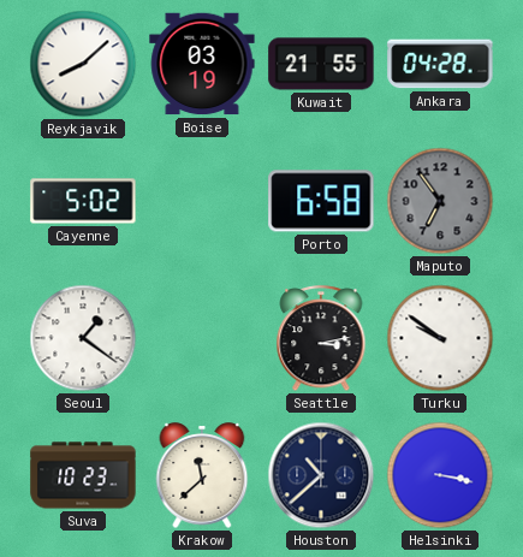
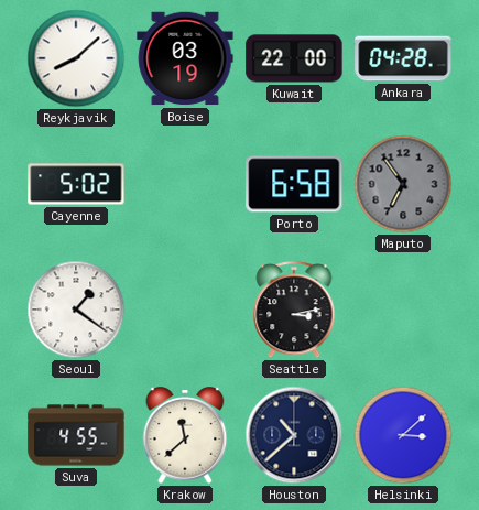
Kuwait: 21:55 -> 22:00 (294, 58)
Turku: 9:51 -> none (440, 338)
Suva: 10:23 -> 4:55 (76, 435)
Helsinki: 3:17 -> 3:08 (403, 435)
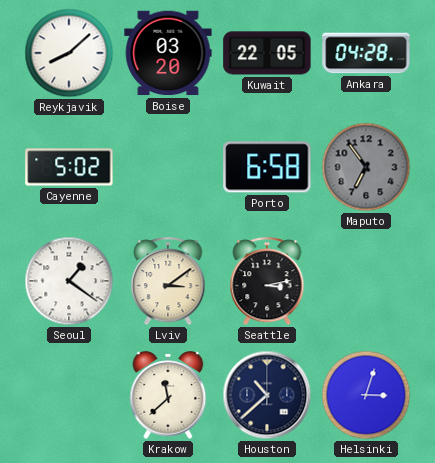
Boise: 03:19 -> 03:20 (168, 53)
Kuwait: 22:00 -> 22:05 (267, 53)
Lviv: none -> 3:09 (168, 282)
Suva: 4:55 -> none (76, 435)
Helsinki: 3:08 -> 3:03 (366, 395)
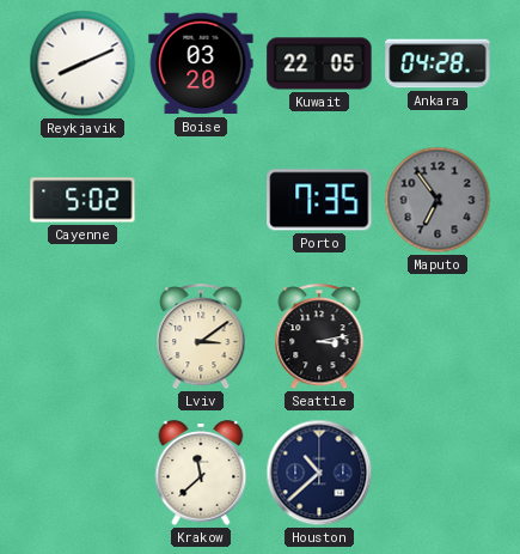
Reykjavik: 8:08 -> 8:11 (82, 63)
Porto: 6:58 -> 7:35 (319, 200)
Seoul: 1:21 -> none (69, 281)
Helsinki: 3:03 -> none (366, 395)
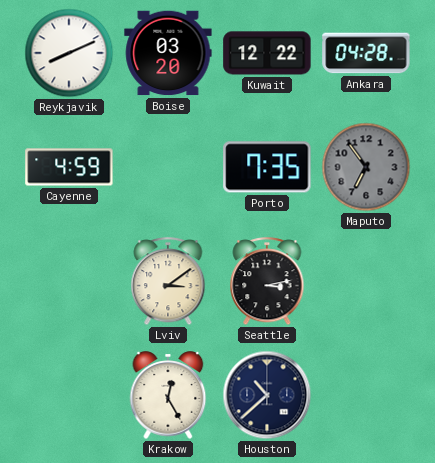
Kuwait: 22:05 -> 12:22 (267, 53)
Cayenne: 5:02 -> 4:59 (69, 167)
Krakow: 11:38 -> 12:25 (168, 395)
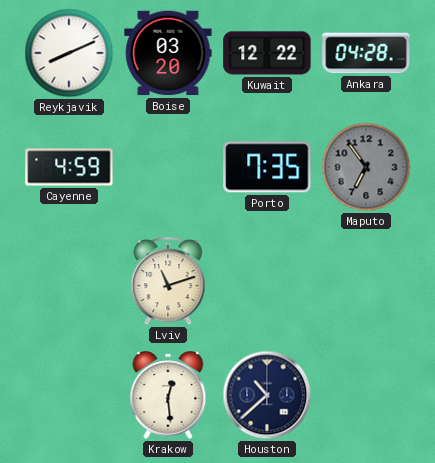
Lviv: 3:09 -> 11:12 (168, 282)
Seattle: 3:13 -> none (267, 282)
Krakow: 12:25 -> 12:29 (168, 395)
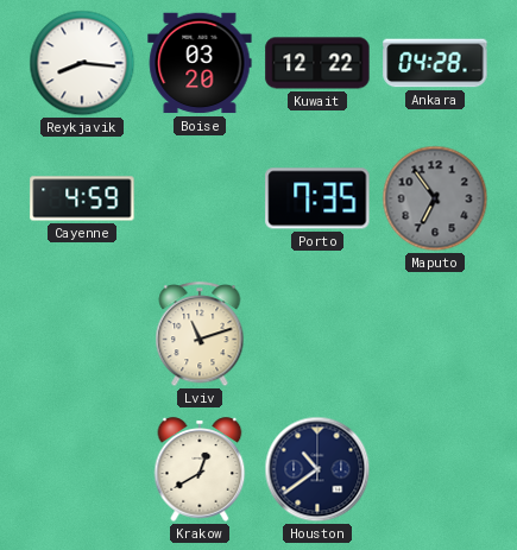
Reykjavik: 8:11 -> 8:16 (82, 63)
Krakow: 12:29 -> 12:40 (200, 469)
Houston: 10:38 -> 10:39 (317, 469)
